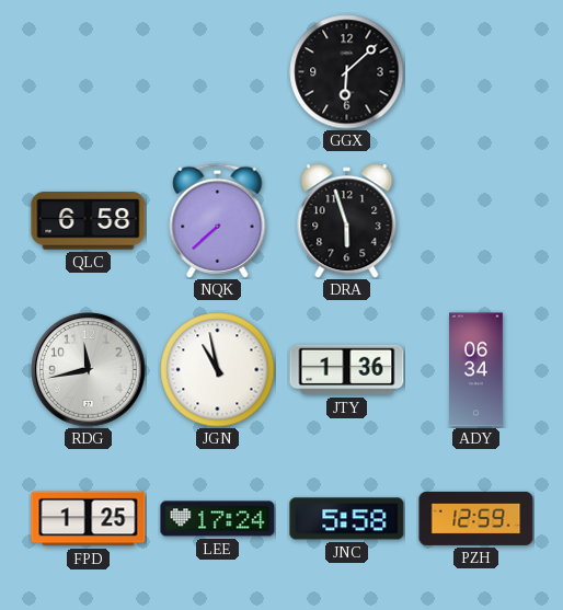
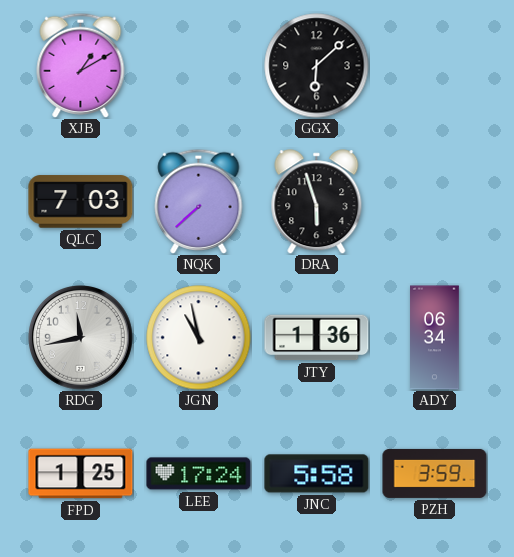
XJB: none -> 1:10 (81, 65)
QLC: 6:58 -> 7:03 (81, 202)
PZH: 12:59 -> 3:59 (435, 473)
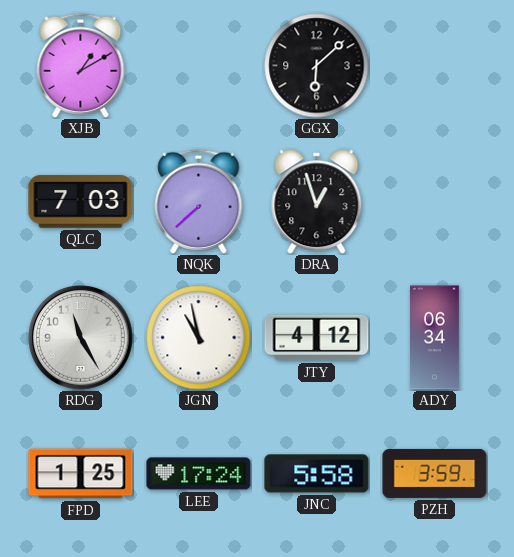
DRA: 5:57 -> 12:57 (317, 202)
RDG: 11:43 -> 11:25 (81, 338)
JTY: 1:36 -> 4:12 (317, 338)
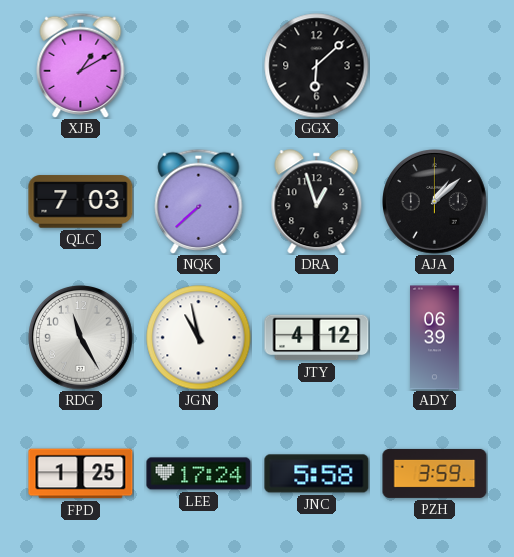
AJA: none -> 1:08 (435, 202)
ADY: 06:34 -> 06:39 (435, 338)
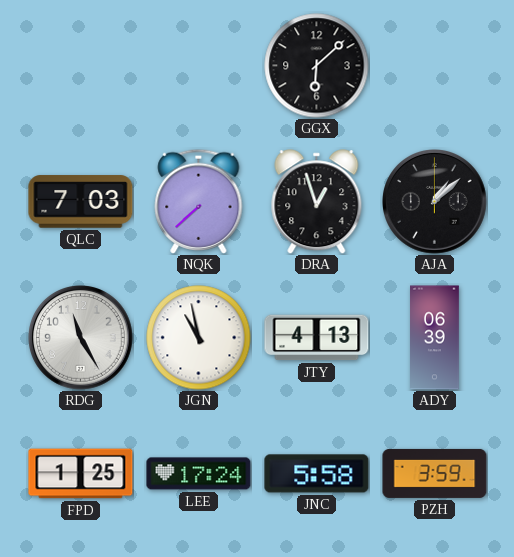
XJB: 1:10 -> none (81, 65)
JTY: 4:12 -> 4:13 (317, 338)
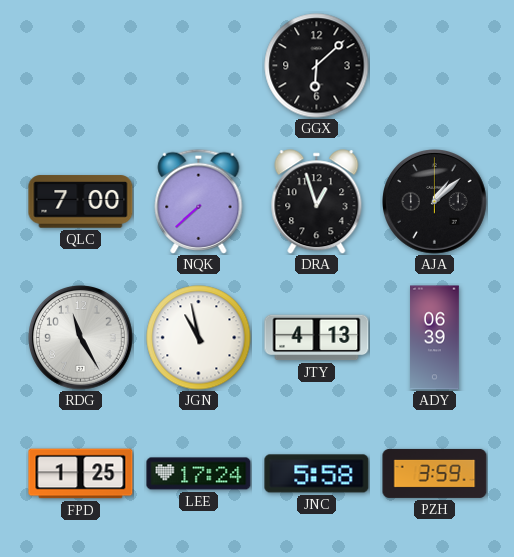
QLC: 7:03 -> 7:00 (81, 202)
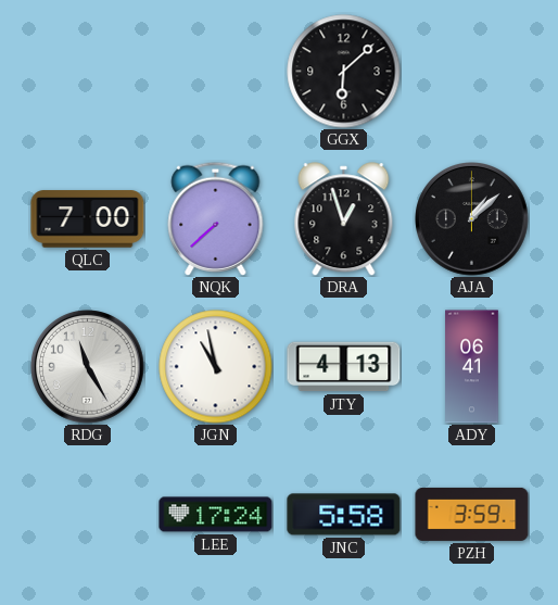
ADY: 06:39 -> 06:41 (472, 367)
FPD: 1:25 -> none (81, 474)
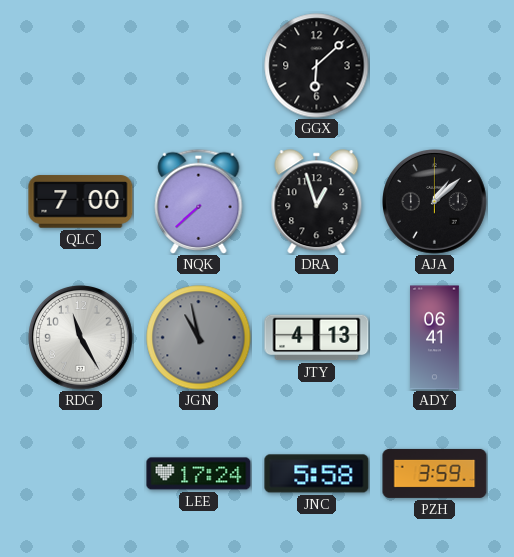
JGN dial: white -> grey (199, 338)
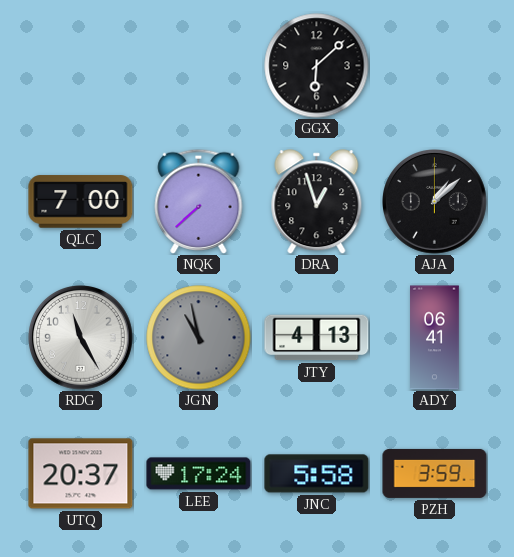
UTQ: none -> 20:37 (81, 474)
